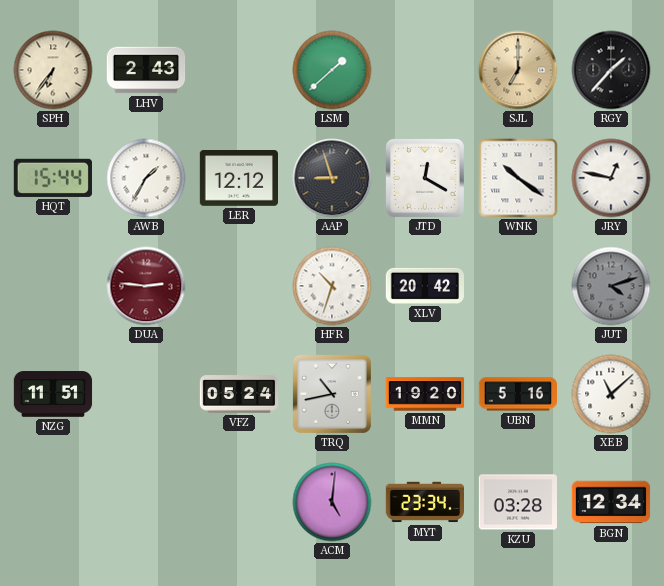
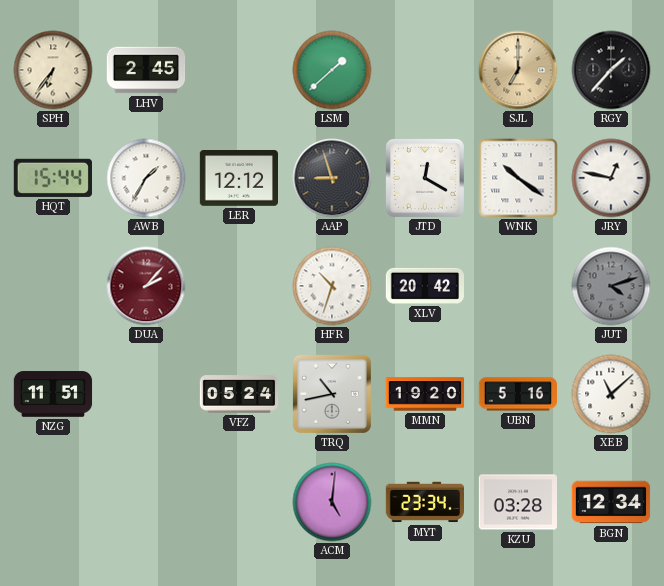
LHV: 2:43 -> 2:45 (146, 70)
DUA: 2:46 -> 2:07 (146, 286)
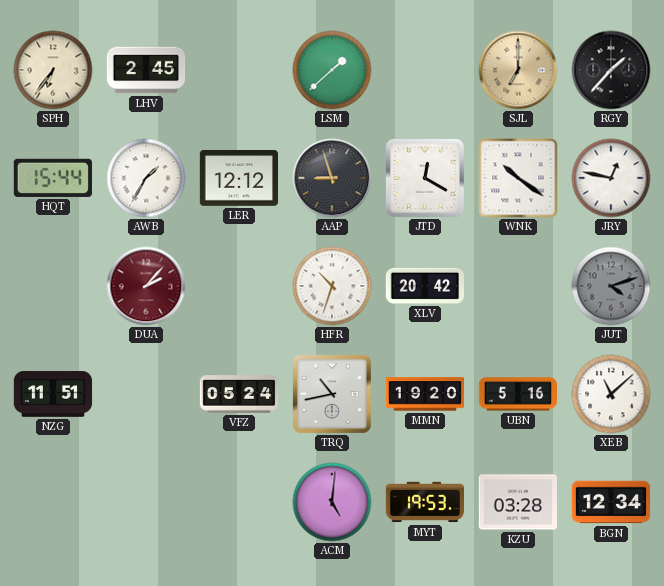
MYT: 23:34 -> 19:53 (424, 502)
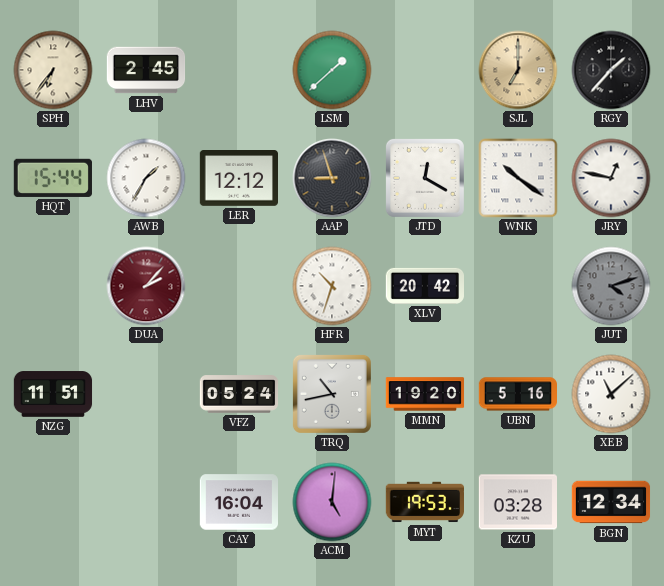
CAY: none -> 16:04 (238, 502)
